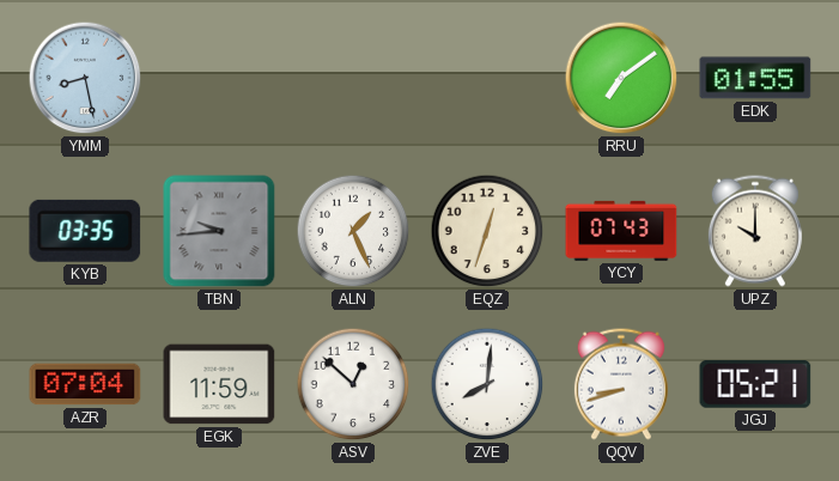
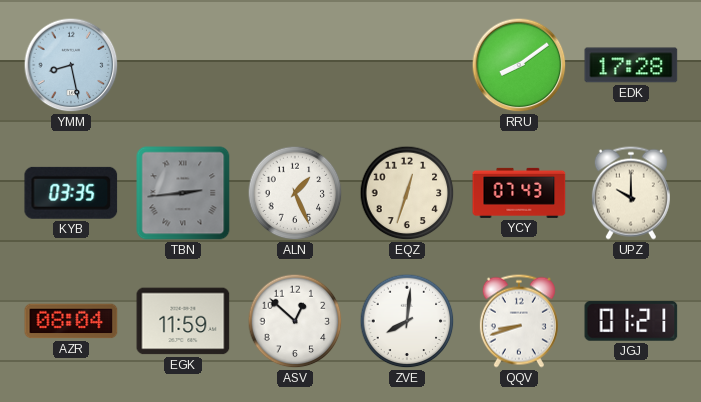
RRU: 7:09 -> 8:09 (519, 65)
EDK: 01:55 -> 17:28 (631, 65)
TBN: 9:44 -> 2:44 (183, 193)
AZR: 07:04 -> 08:04 (71, 321)
JGJ: 05:21 -> 01:21 (631, 322)
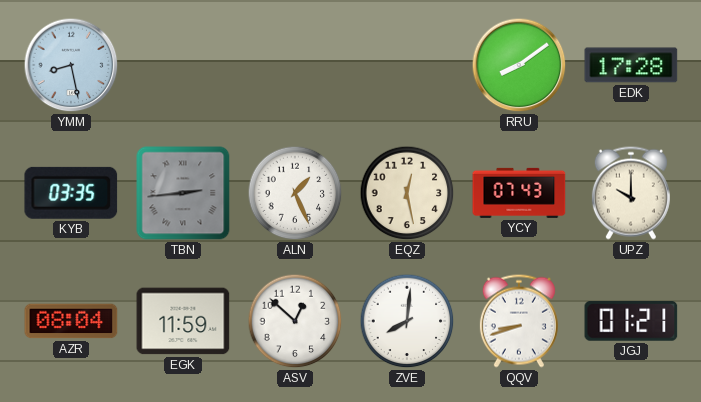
EQZ: 12:33 -> 12:28 (407, 193)
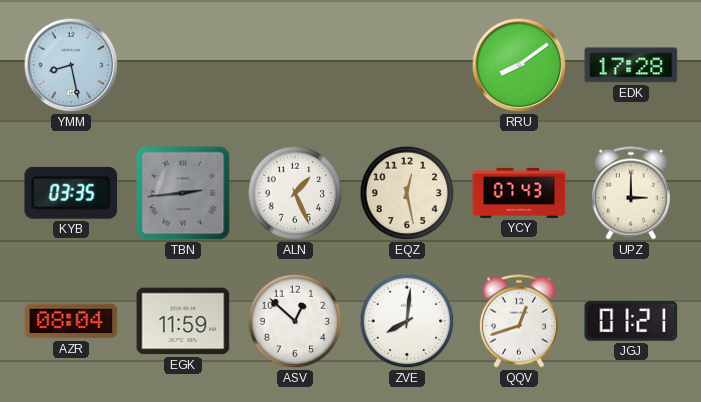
UPZ: 10:00 -> 3:00 (631, 193)
QQV: 8:42 -> 12:42 (519, 321)
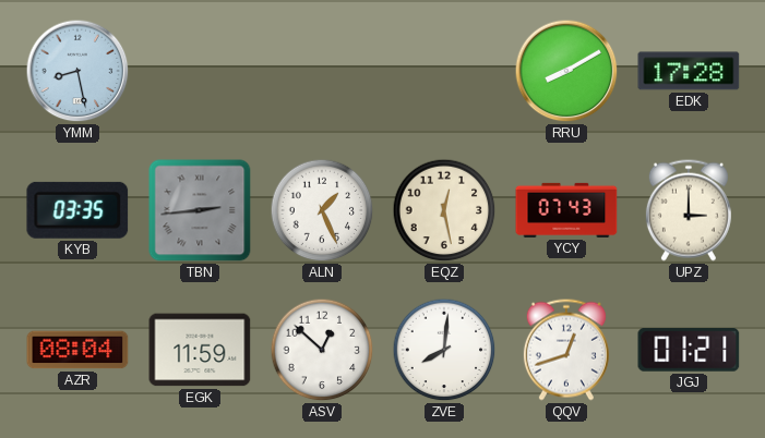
RRU: 8:09 -> 8:10 (566, 71)
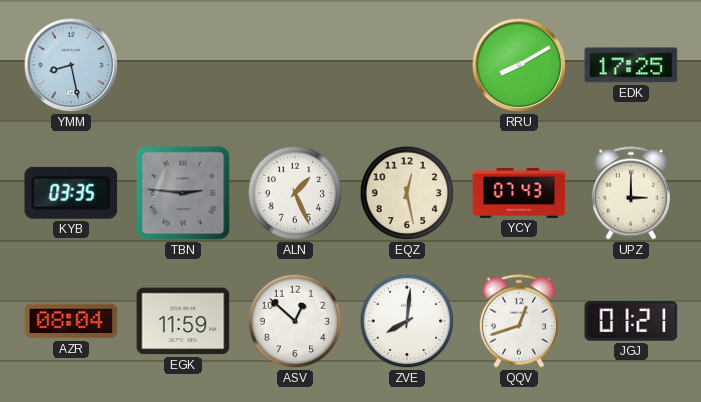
EDK: 17:28 -> 17:25 (631, 65)
TBN: 2:44 -> 2:46 (183, 193)
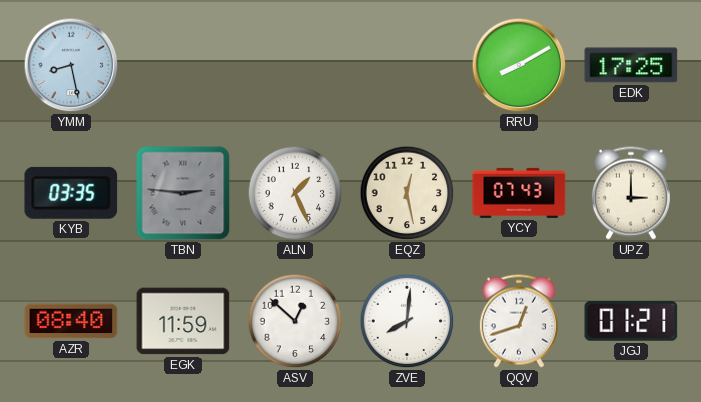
AZR: 08:04 -> 08:40 (71, 321)
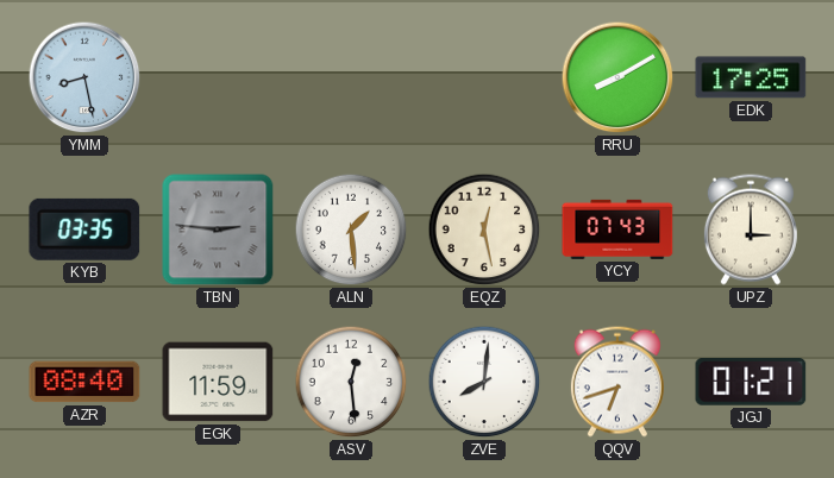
ALN: 1:26 -> 1:29 (351, 229)
ASV: 12:52 -> 12:29 (351, 382)
QQV: 12:42 -> 6:42 (617, 382)
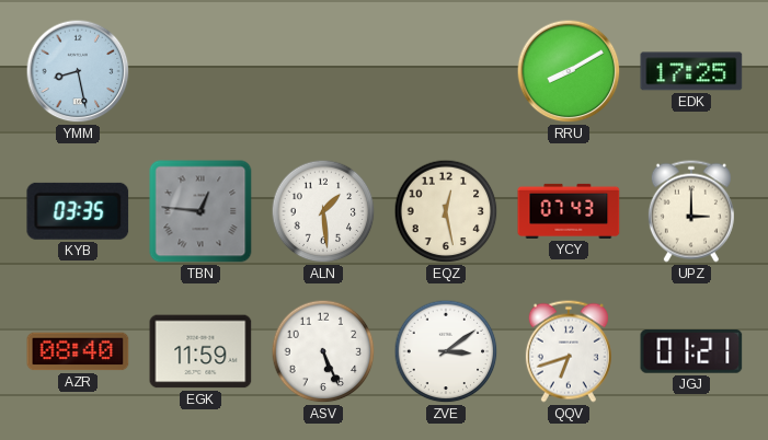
TBN: 2:46 -> 12:46 (200, 211)
ASV: 12:29 -> 5:26 (323, 351)
ZVE: 8:01 -> 3:09 (446, 351)
